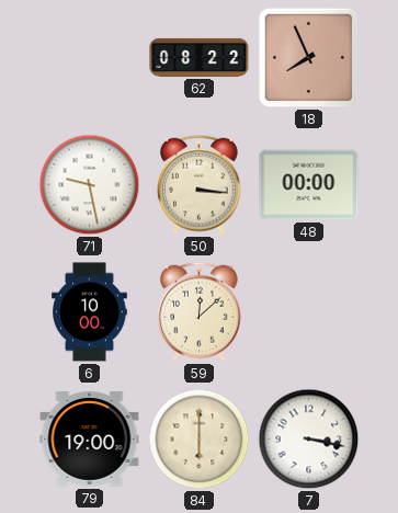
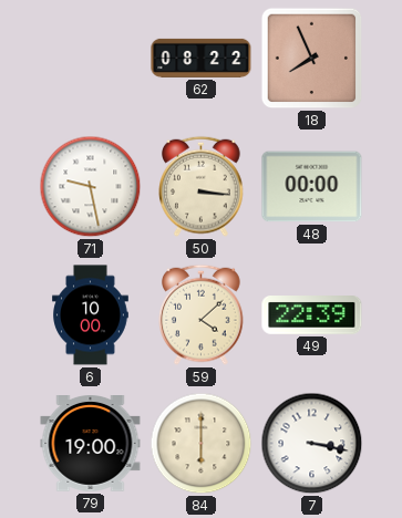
59: 12:08 -> 4:08 (202, 314)
49: none -> 22:39 (312, 315)
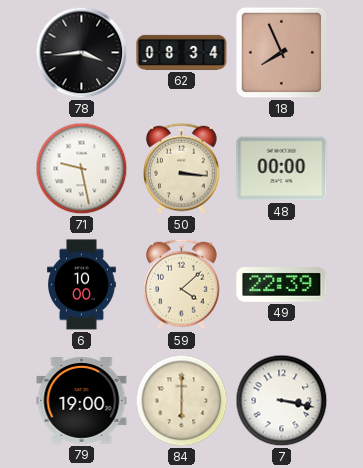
78: none -> 3:44 (82, 53)
62: 08:22 -> 08:34 (182, 52)
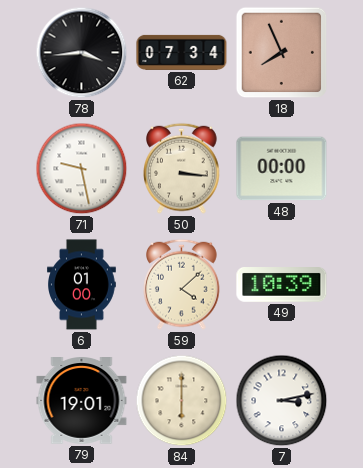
62: 08:34 -> 07:34 (182, 52)
6: 10:00 -> 01:00 (82, 285)
49: 22:39 -> 10:39 (282, 285)
79: 19:00 -> 19:01 (82, 401)
7: 3:17 -> 3:13 (282, 401)
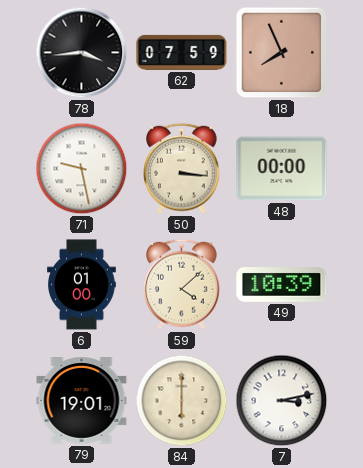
62: 07:34 -> 07:59 (182, 52)
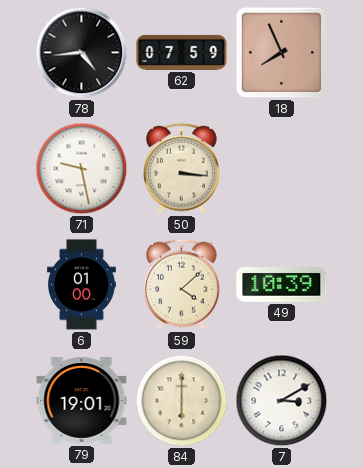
78: 3:44 -> 4:44 (82, 53)
48: 00:00 -> none (282, 169)
7: 3:13 -> 3:10 (282, 401)
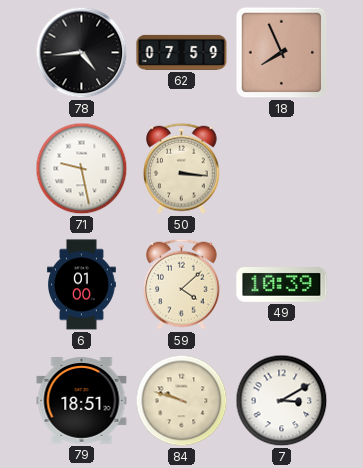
79: 19:01 -> 18:51 (82, 401)
84: 6:00 -> 9:48 (182, 401)
